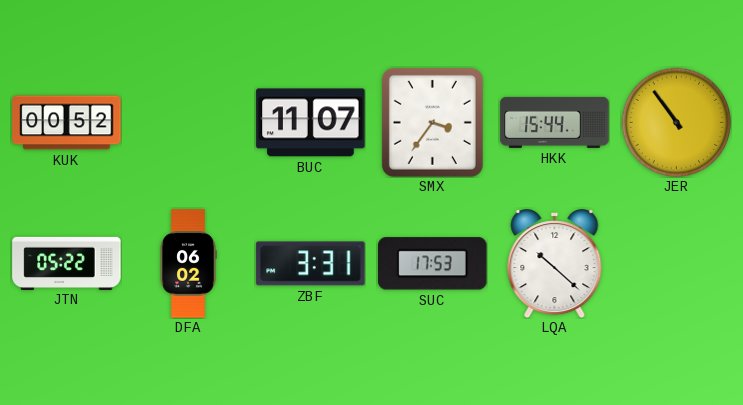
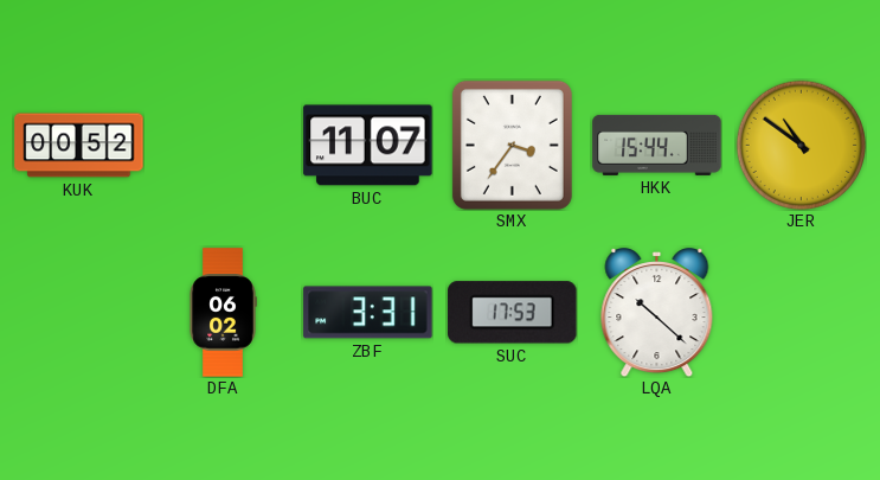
JER: 10:54 -> 10:51 (801, 145)
JTN: 05:22 -> none (67, 263)
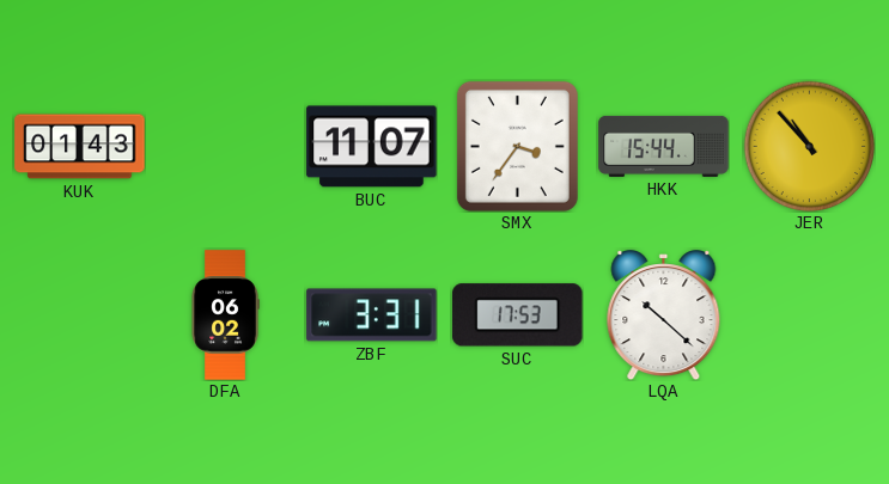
KUK: 00:52 -> 01:43 (80, 147)
JER: 10:51 -> 10:53 (809, 146)
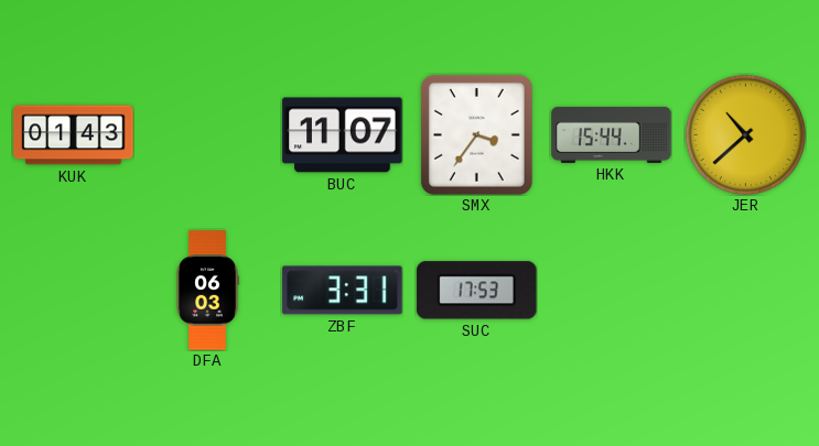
JER: 10:53 -> 10:38 (745, 134)
DFA: 06:02 -> 06:03 (207, 291)
LQA: 10:22 -> none (664, 315)
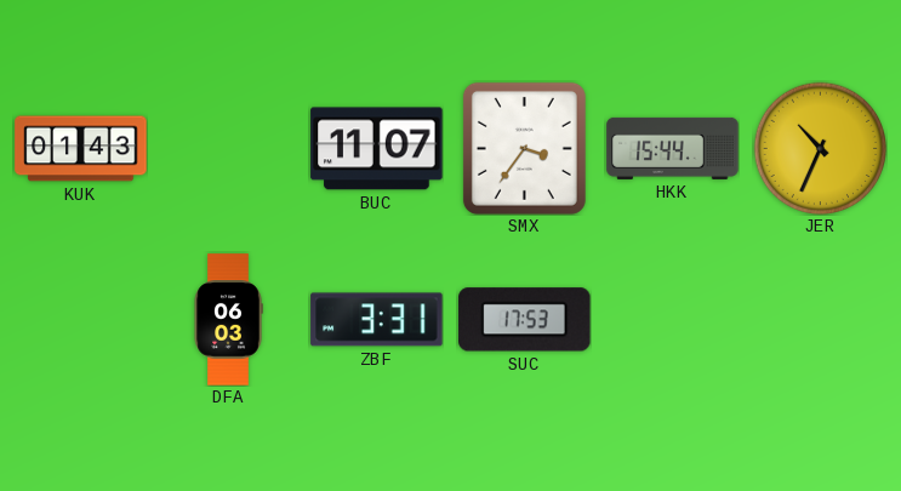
JER: 10:38 -> 10:34 (820, 148)
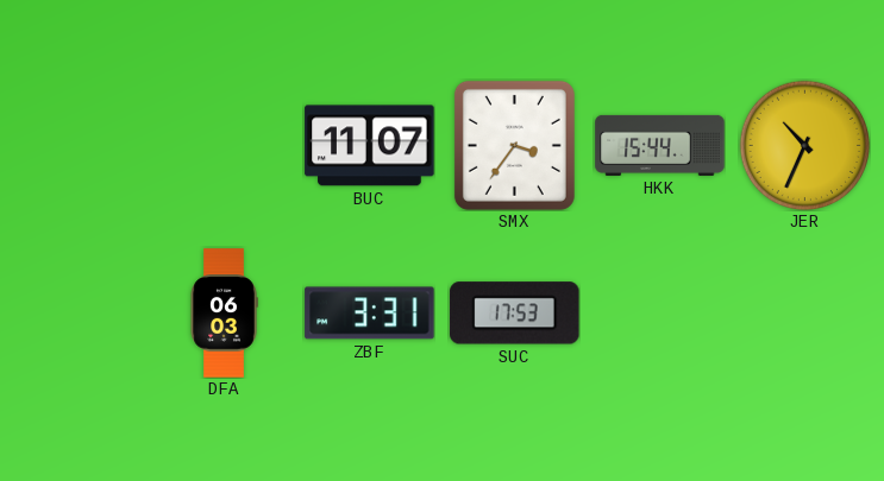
KUK: 01:43 -> none (81, 149)
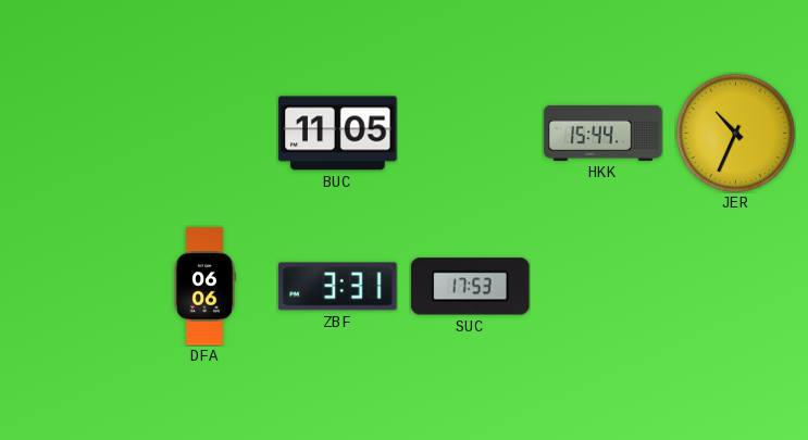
BUC: 11:07 -> 11:05 (338, 134)
SMX: 3:36 -> none (514, 145)
DFA: 06:03 -> 06:06 (204, 287)
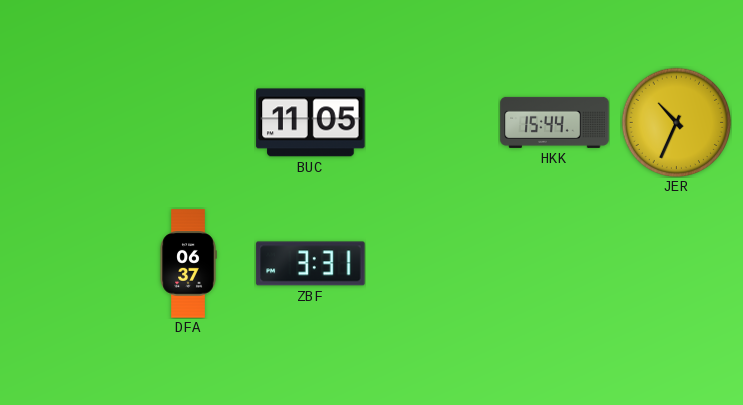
DFA: 06:06 -> 06:37 (188, 264)
SUC: 17:53 -> none (471, 287)
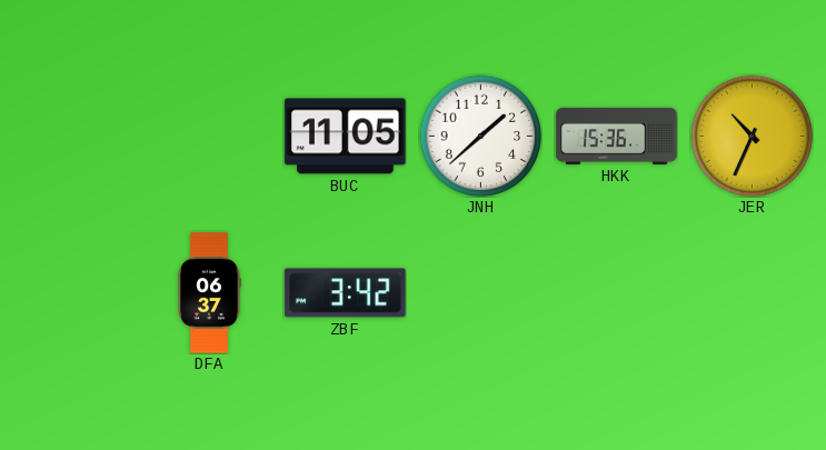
JNH: none -> 1:38 (480, 136)
HKK: 15:44 -> 15:36 (617, 136)
ZBF: 3:31 -> 3:42 (346, 293)
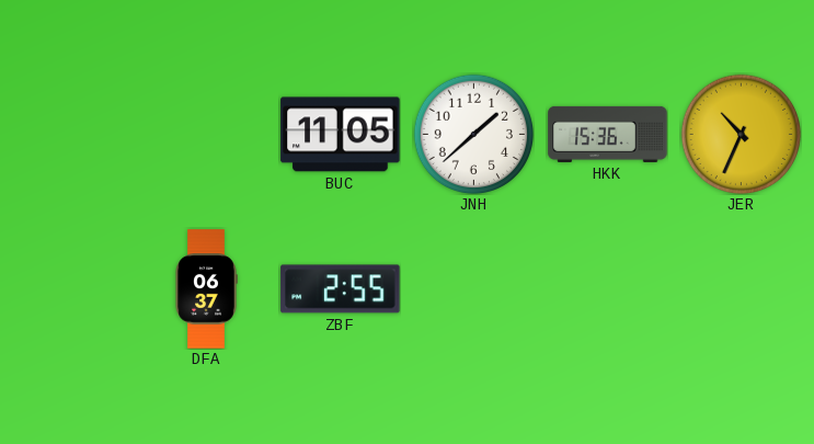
ZBF: 3:42 -> 2:55 (341, 289)
